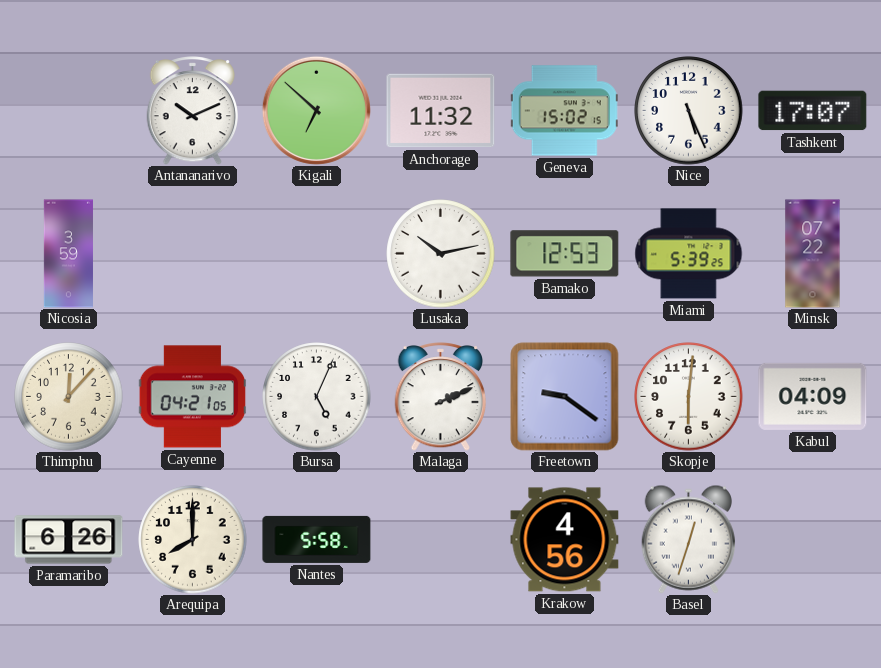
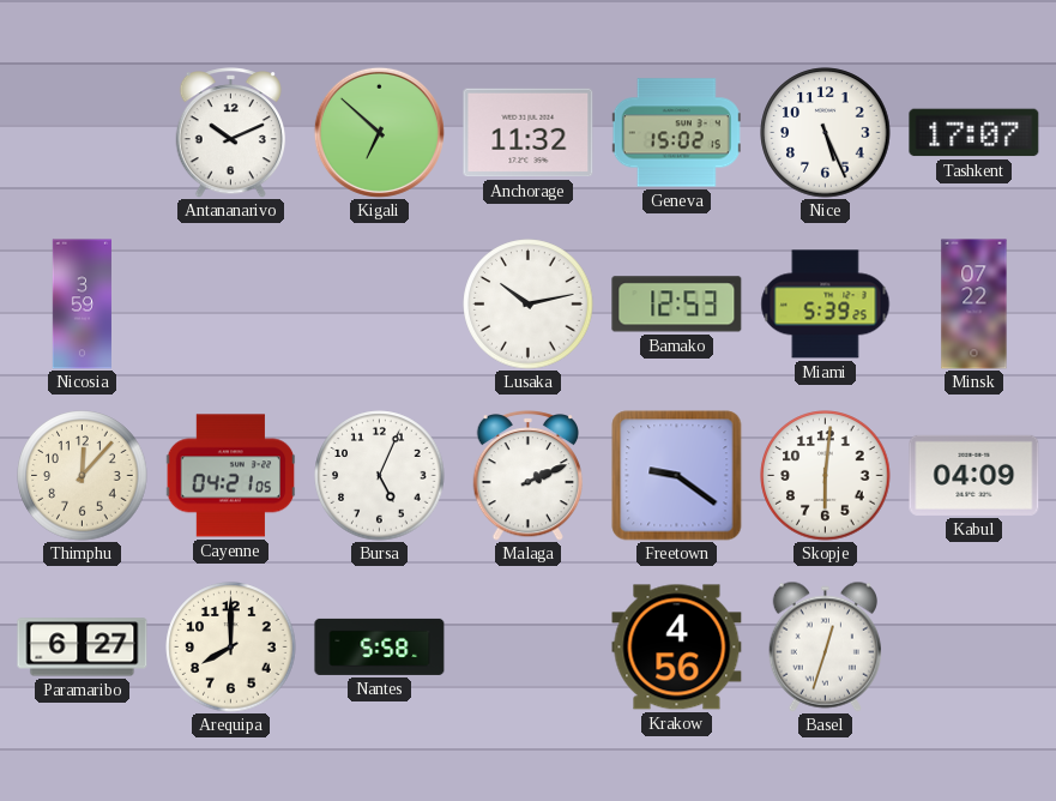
Paramaribo: 6:26 -> 6:27 (83, 648)
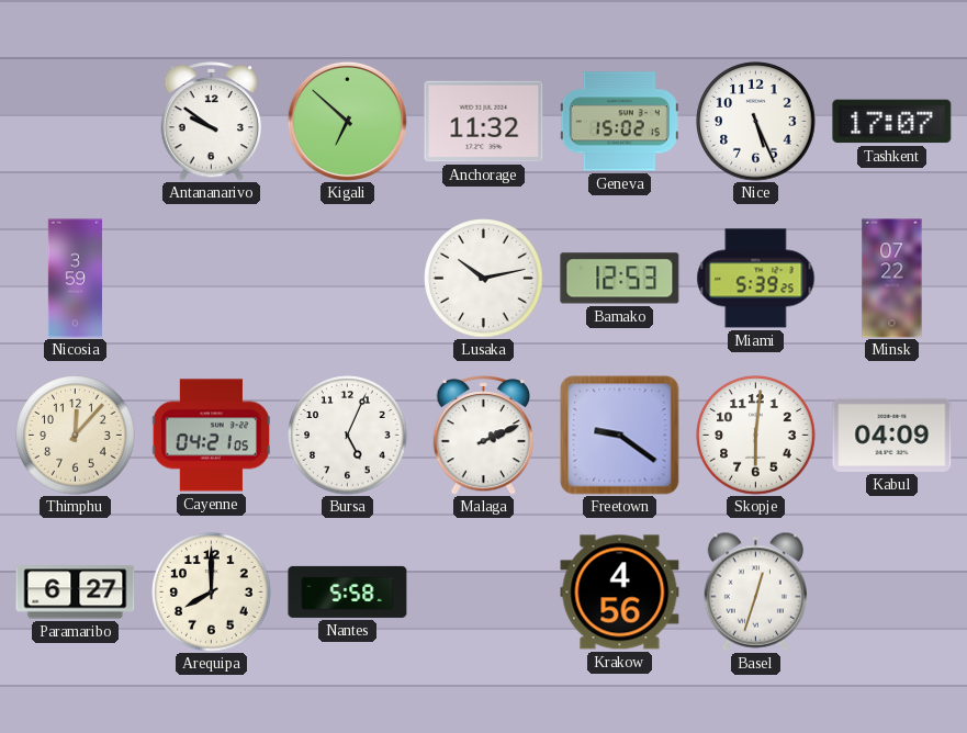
Antananarivo: 10:11 -> 9:51 (212, 122)
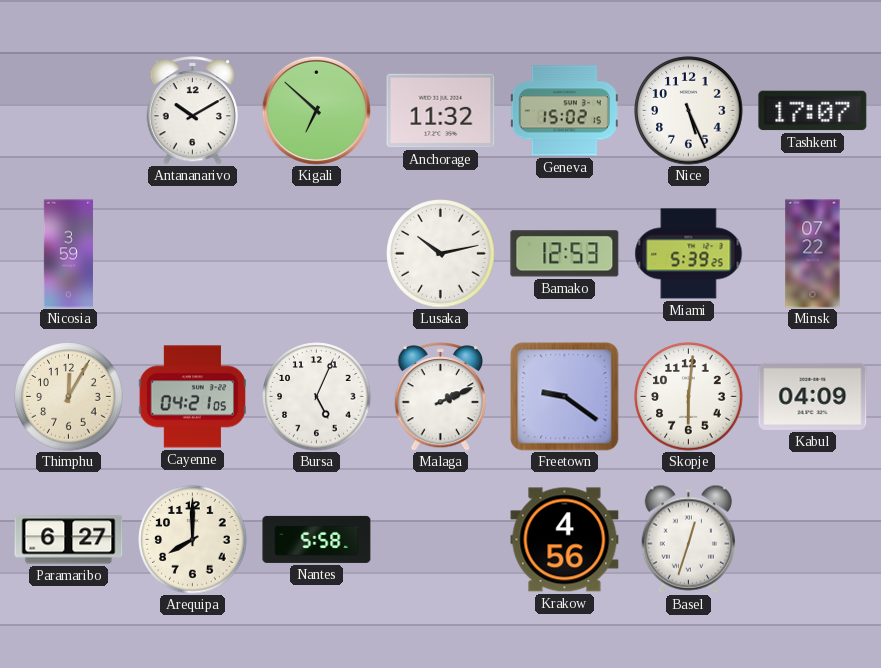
Antananarivo: 9:51 -> 10:10 (193, 111)
Thimphu: 12:07 -> 12:05 (69, 397)
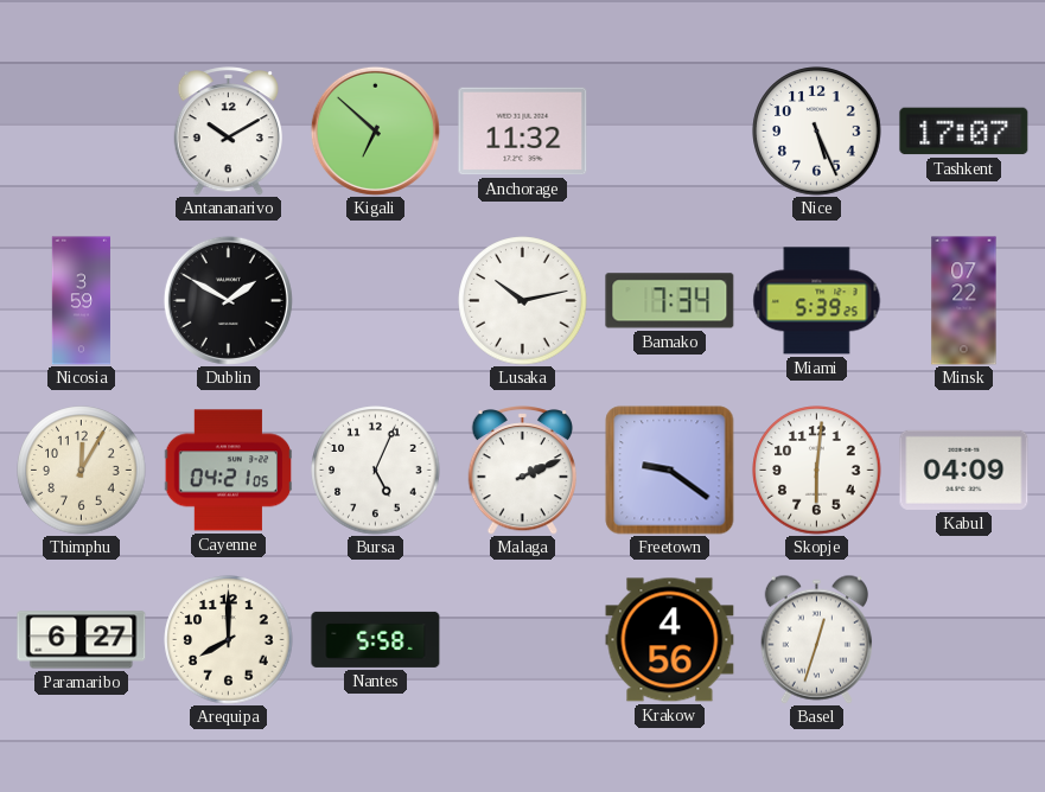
Geneva: 15:02 -> none (564, 111)
Dublin: none -> 1:50 (228, 300)
Bamako: 12:53 -> 7:34 (670, 301)
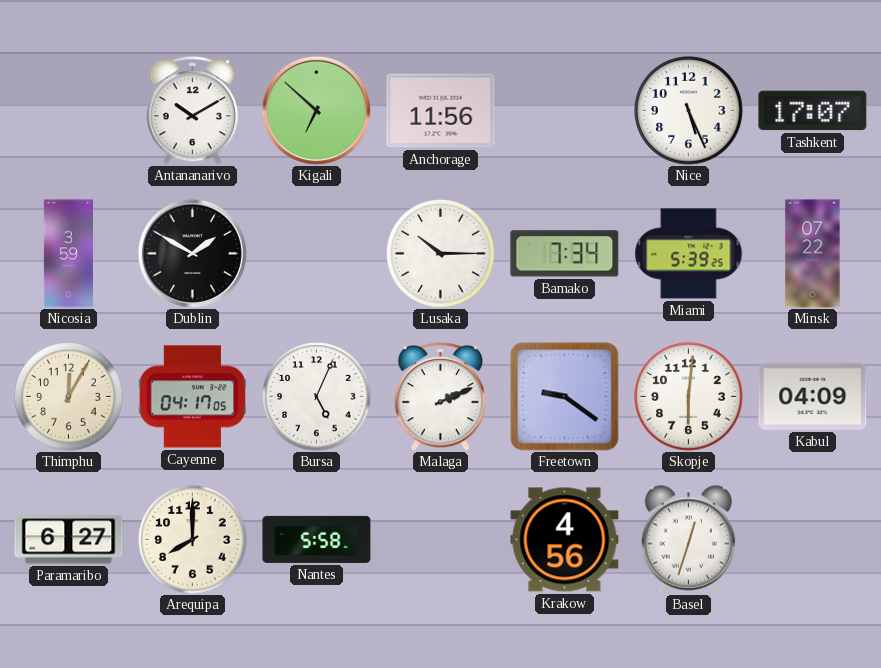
Anchorage: 11:32 -> 11:56 (441, 111)
Lusaka: 10:13 -> 10:15 (441, 254)
Cayenne: 04:21 -> 04:17 (192, 397)
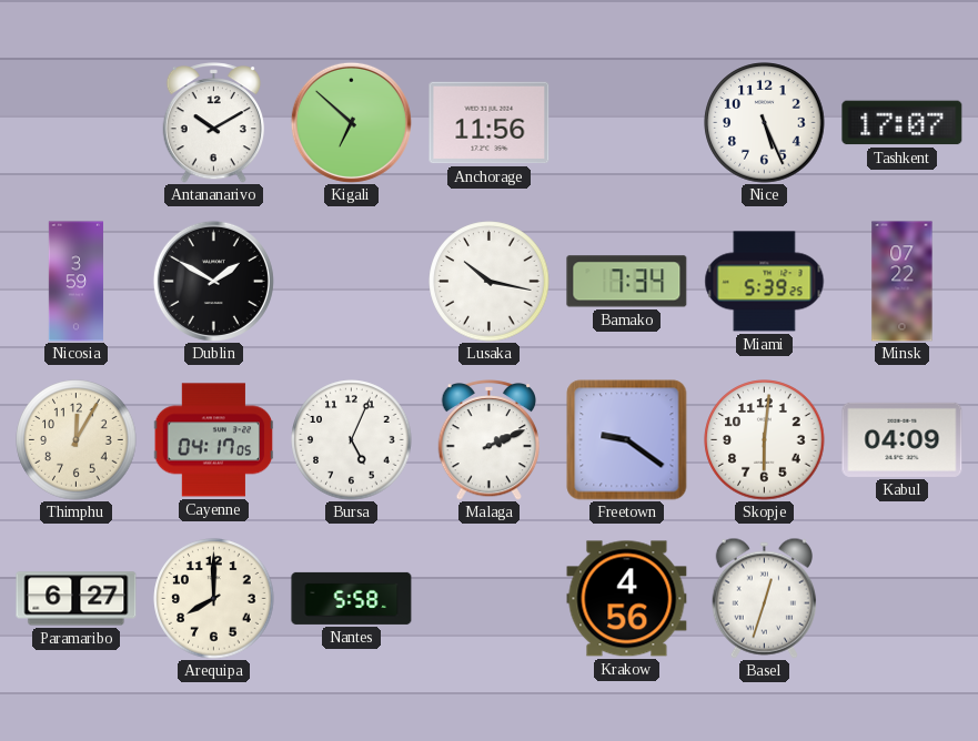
Lusaka: 10:15 -> 10:17 (490, 282)
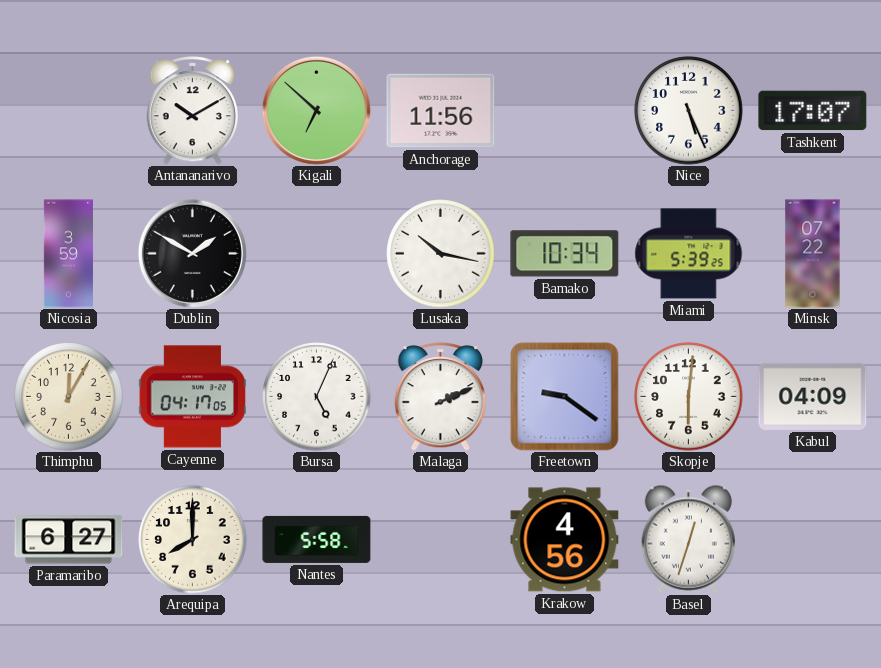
Bamako: 7:34 -> 10:34 (565, 254)
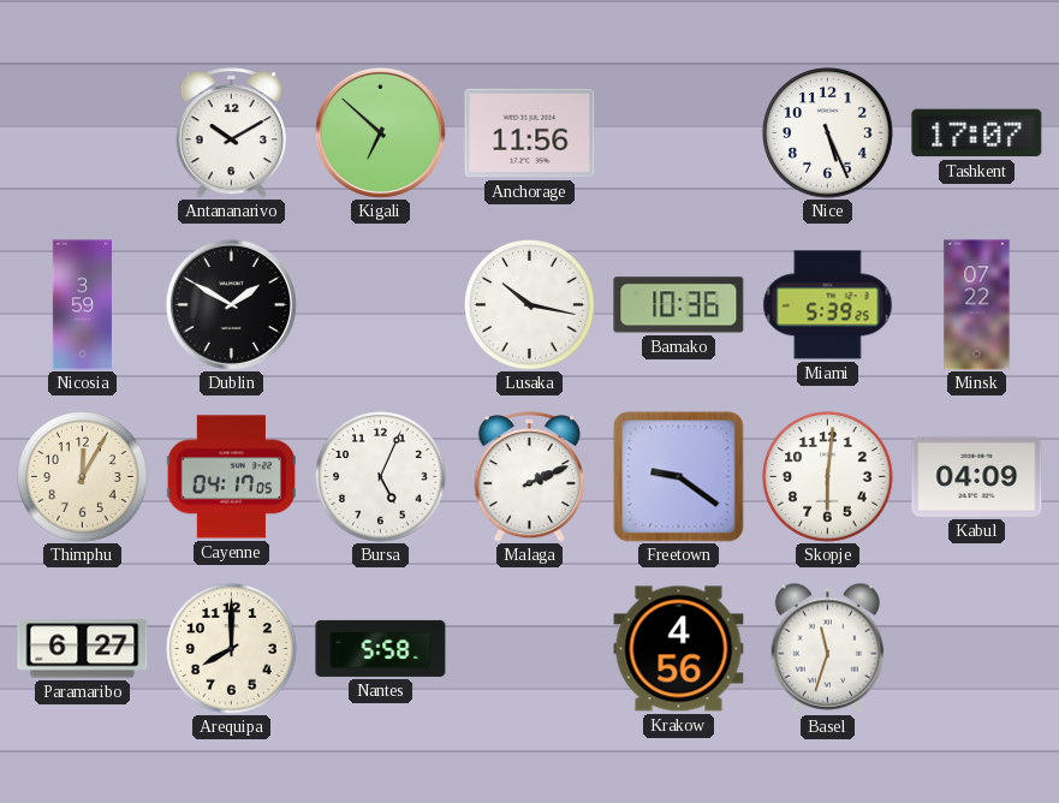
Bamako: 10:34 -> 10:36 (679, 305)
Basel: 12:33 -> 11:33 (827, 648)
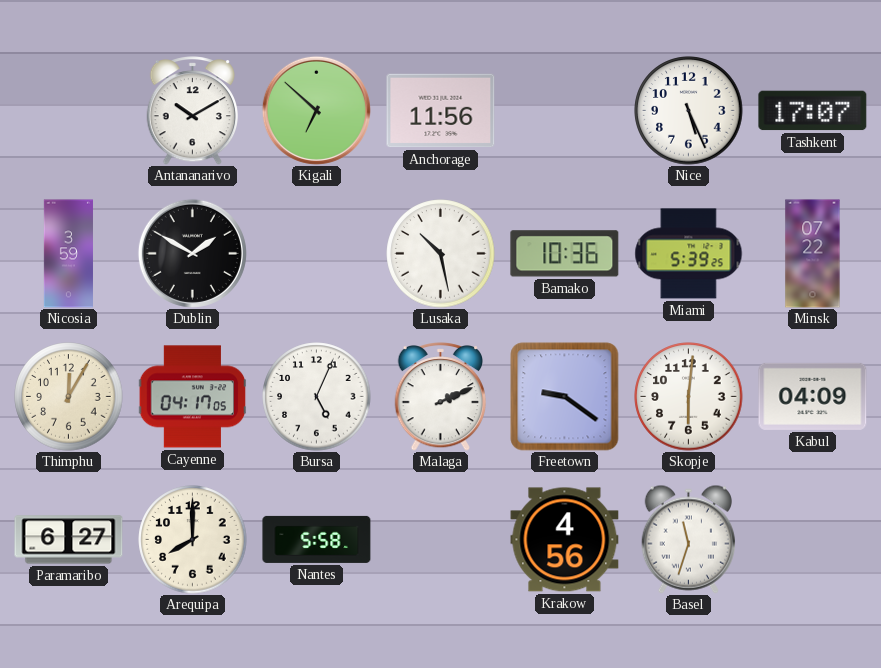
Lusaka: 10:17 -> 10:28 (441, 254)
